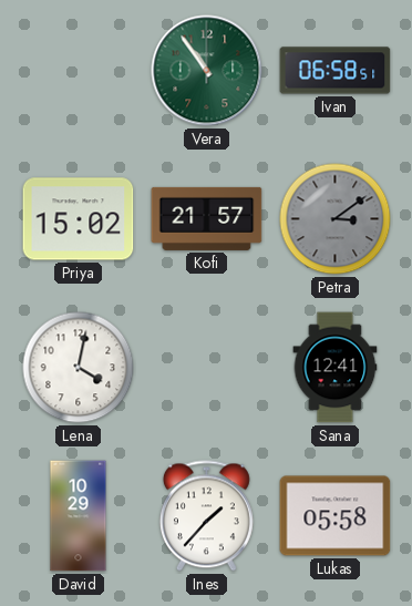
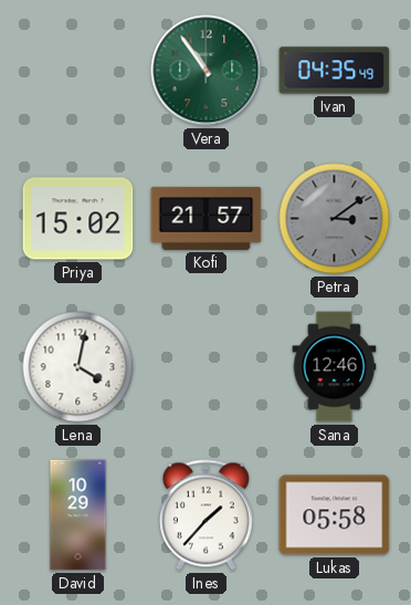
Ivan: 06:58 -> 04:35 (335, 71)
Sana: 12:41 -> 12:46 (335, 367)
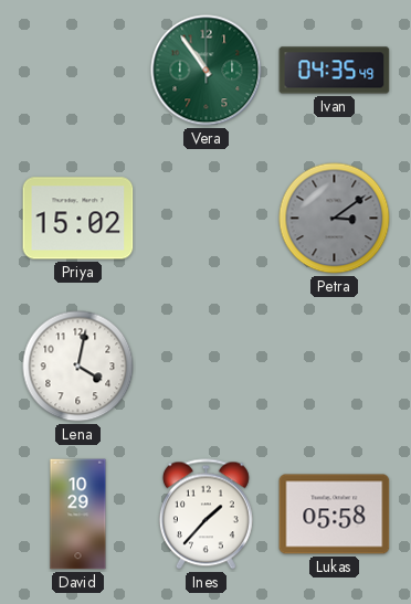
Kofi: 21:57 -> none (207, 218)
Sana: 12:46 -> none (335, 367)
